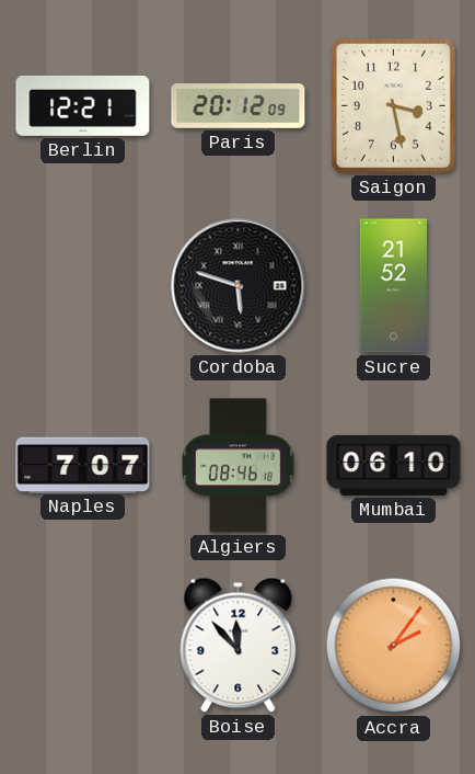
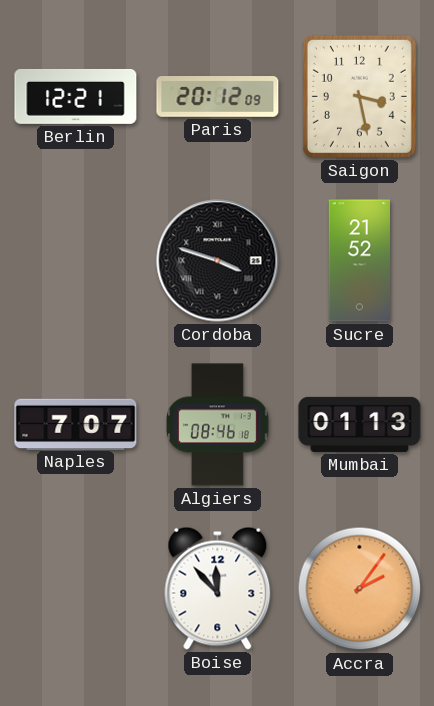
Cordoba: 5:48 -> 3:48 (218, 261)
Mumbai: 06:10 -> 01:13 (360, 424)
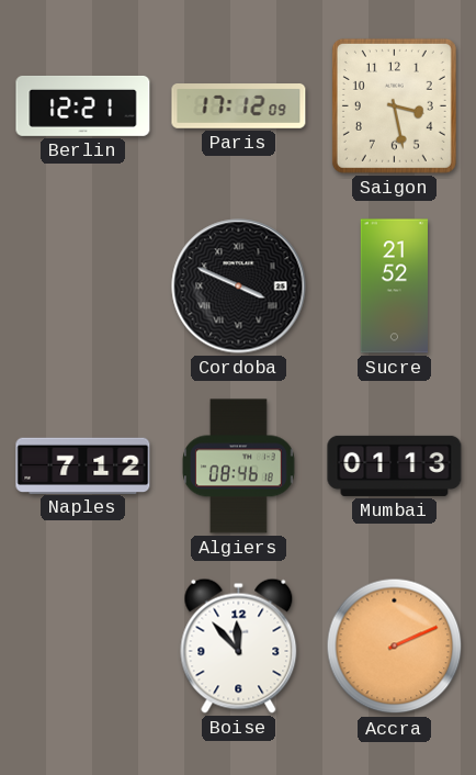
Paris: 20:12 -> 17:12 (239, 106)
Cordoba: 3:48 -> 3:49 (239, 287)
Naples: 7:07 -> 7:12 (83, 465)
Accra: 2:06 -> 2:11 (395, 647)
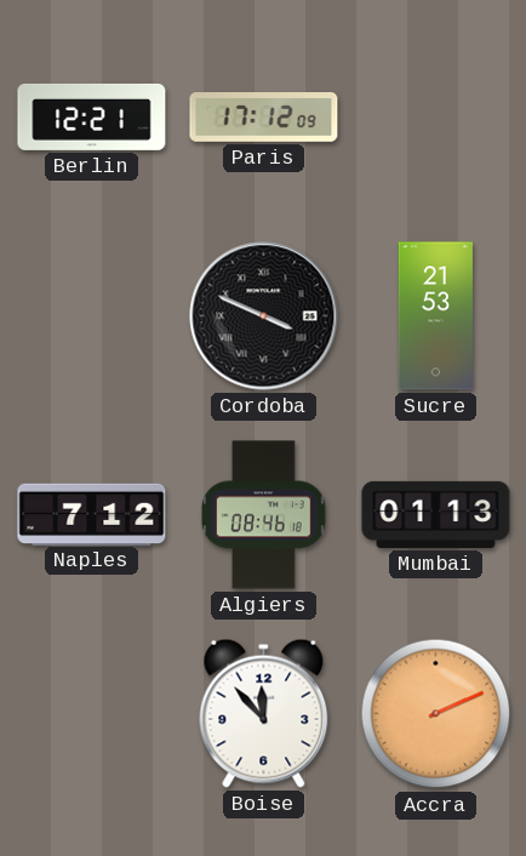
Saigon: 3:28 -> none (394, 105)
Sucre: 21:52 -> 21:53 (435, 316)
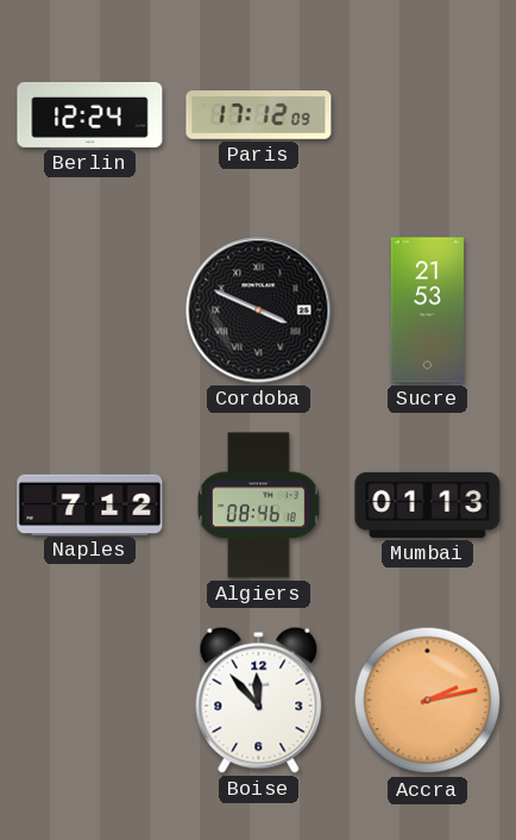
Berlin: 12:21 -> 12:24 (90, 114)
Accra: 2:11 -> 2:13 (428, 701)
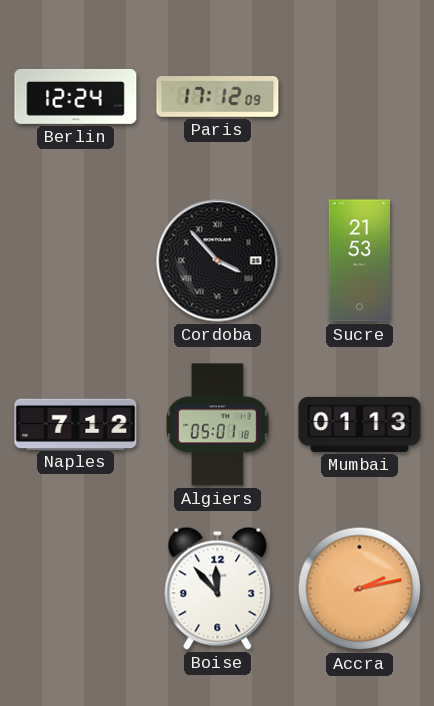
Cordoba: 3:49 -> 3:53 (218, 261)
Algiers: 08:46 -> 05:01 (218, 425)
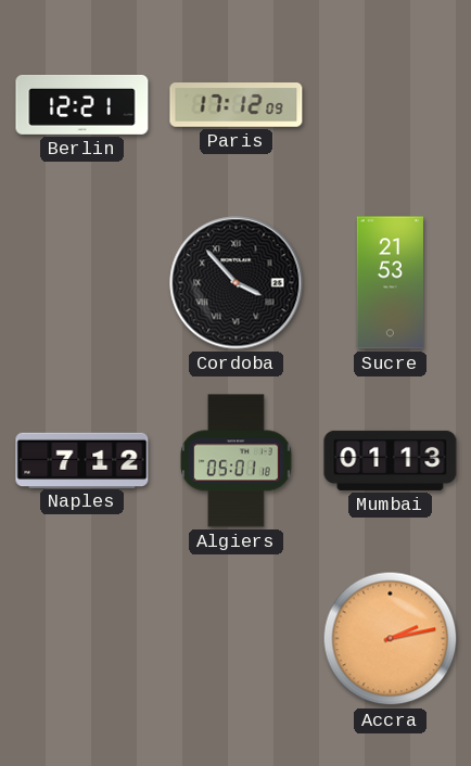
Berlin: 12:24 -> 12:21 (82, 104)
Boise: 11:53 -> none (218, 588)
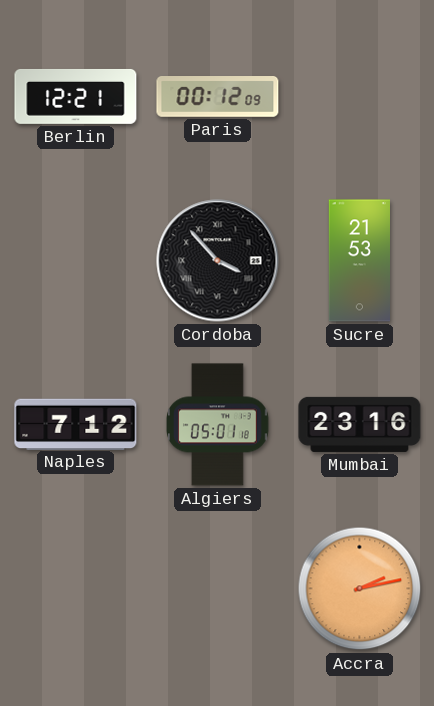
Paris: 17:12 -> 00:12 (218, 97)
Mumbai: 01:13 -> 23:16 (360, 424)
